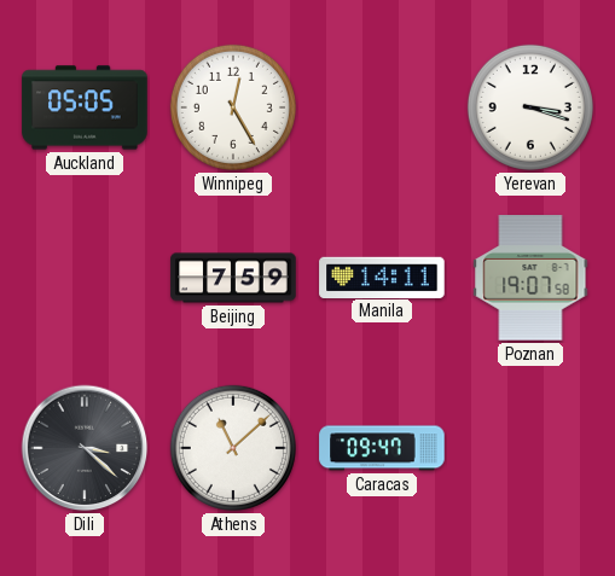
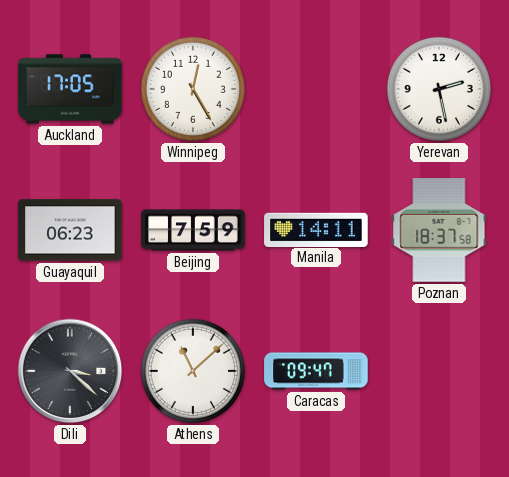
Auckland: 05:05 -> 17:05 (70, 89)
Yerevan: 3:18 -> 2:28 (439, 89)
Guayaquil: none -> 06:23 (70, 230)
Poznan: 19:07 -> 18:37 (439, 230)
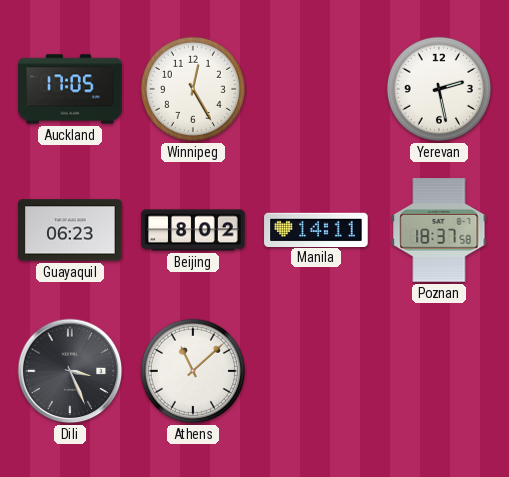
Beijing: 7:59 -> 8:02 (193, 230)
Dili: 3:22 -> 3:26 (70, 371)
Caracas: 09:47 -> none (316, 371)
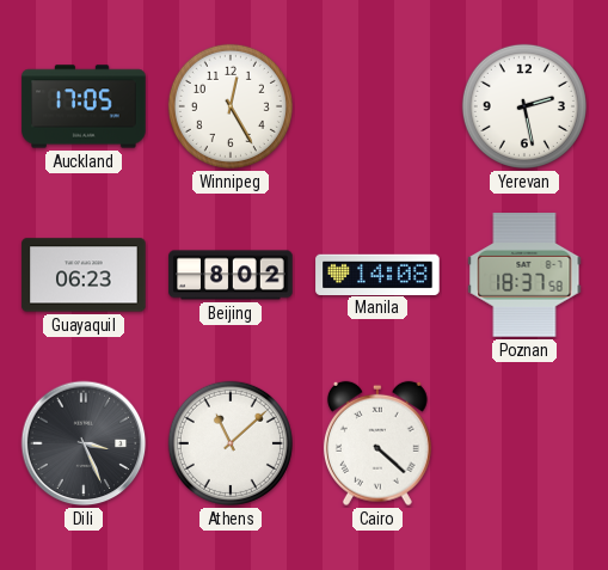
Manila: 14:11 -> 14:08 (377, 274)
Cairo: none -> 4:22 (377, 443)
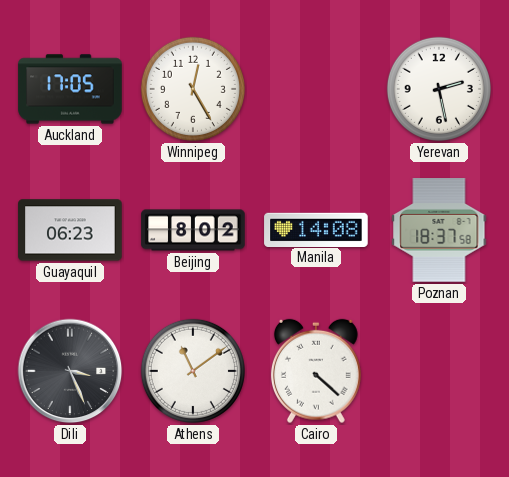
Athens: 11:08 -> 11:09 (193, 371)
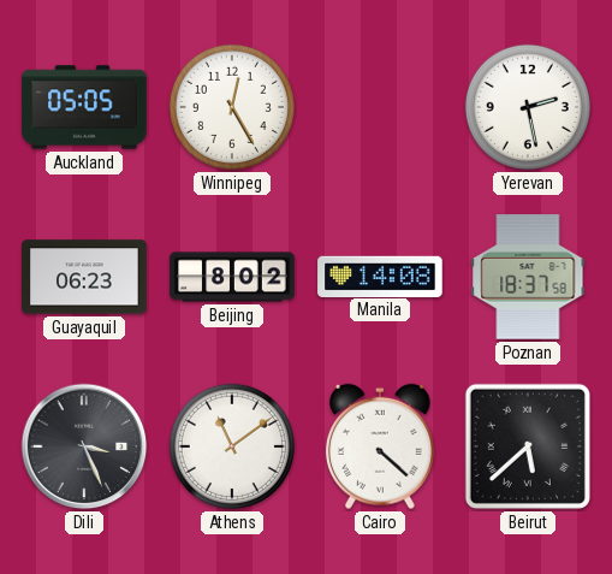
Auckland: 17:05 -> 05:05 (84, 107)
Beirut: none -> 5:38 (528, 446)
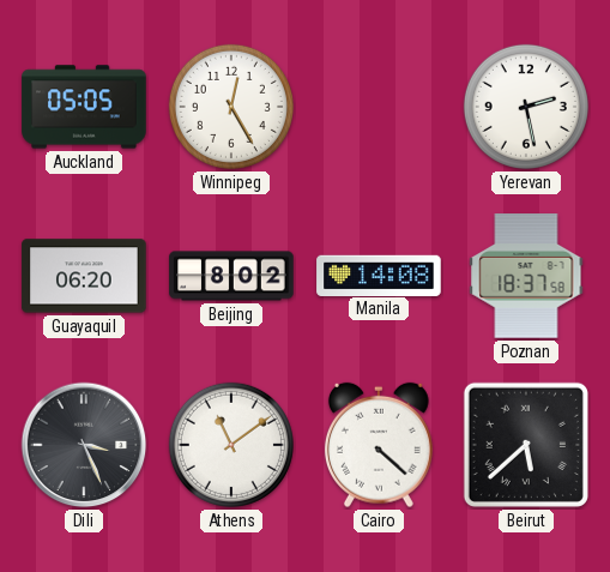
Guayaquil: 06:23 -> 06:20 (84, 276)
